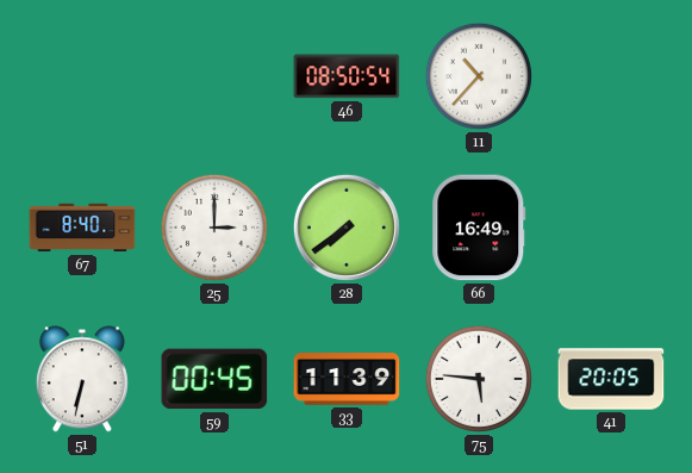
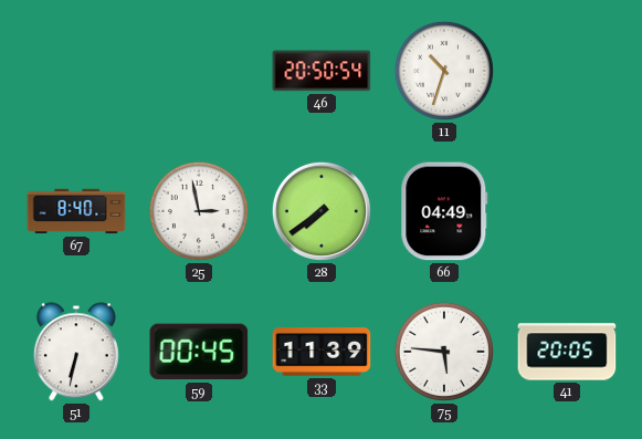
46: 08:50 -> 20:50 (322, 71)
11: 10:37 -> 10:33 (444, 71)
25: 3:00 -> 2:58 (199, 211)
66: 16:49 -> 04:49 (444, 211)
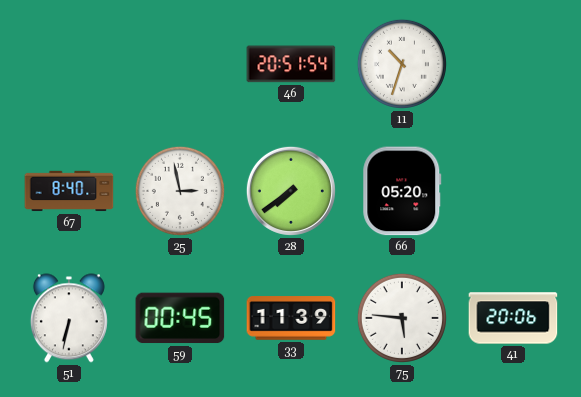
46: 20:50 -> 20:51 (291, 64)
66: 04:49 -> 05:20 (402, 191)
41: 20:05 -> 20:06 (513, 318)
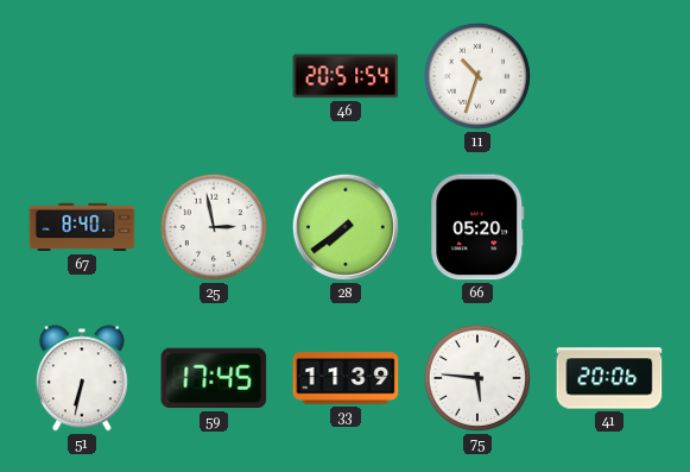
59: 00:45 -> 17:45 (214, 378)
